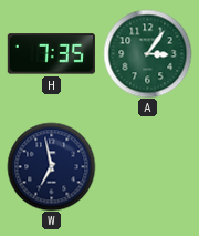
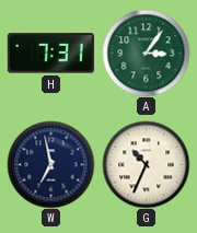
H: 7:35 -> 7:31 (50, 54)
G: none -> 10:34 (146, 164)
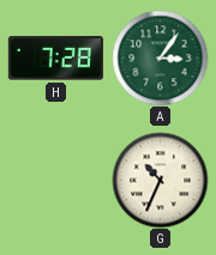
H: 7:31 -> 7:28 (55, 59)
W: 6:58 -> none (50, 164)
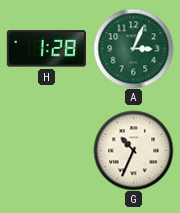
H: 7:28 -> 1:28 (46, 49)
A: 3:06 -> 3:04 (133, 48)
